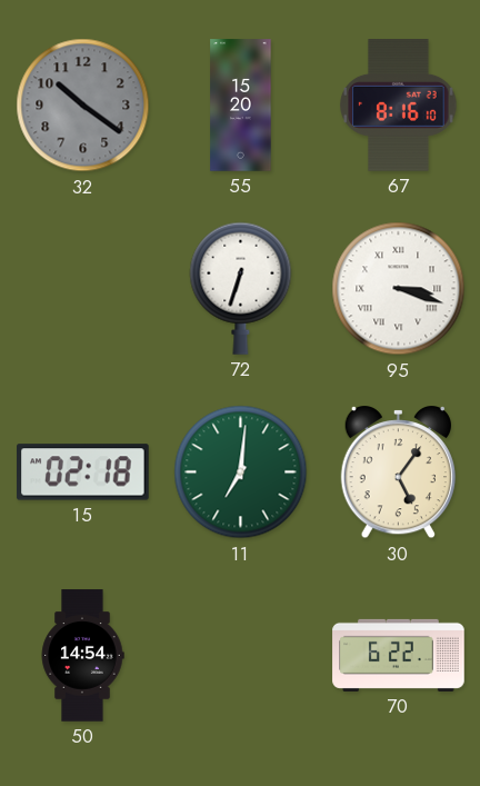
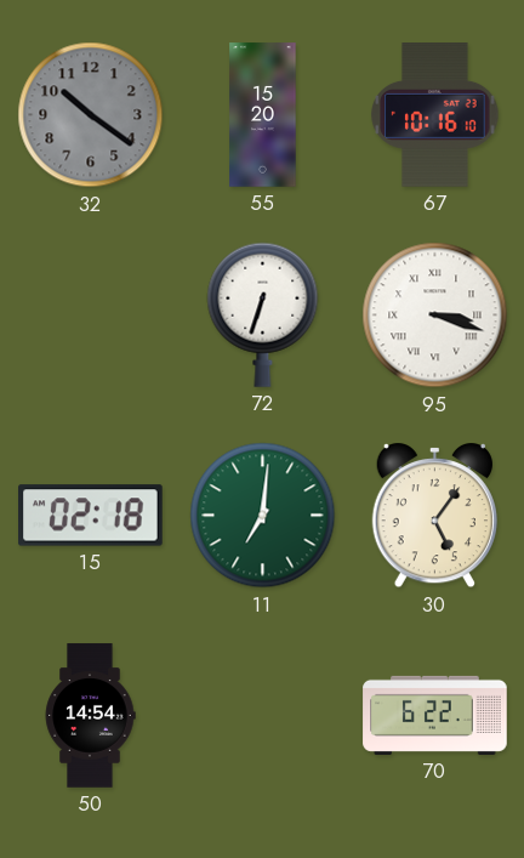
67: 8:16 -> 10:16 (435, 115)
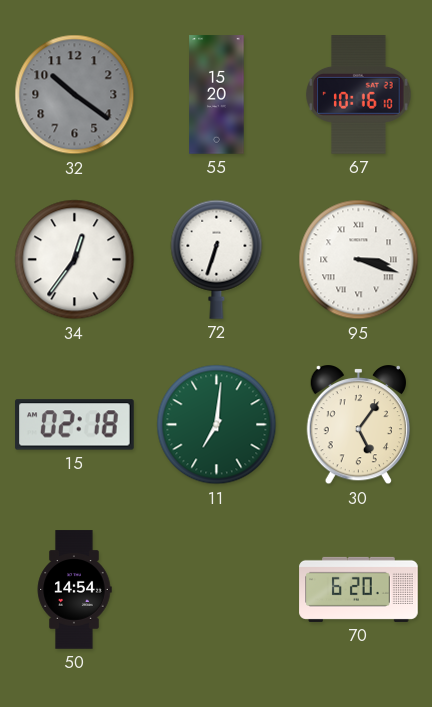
34: none -> 12:36 (75, 260)
70: 6:22 -> 6:20 (359, 589)
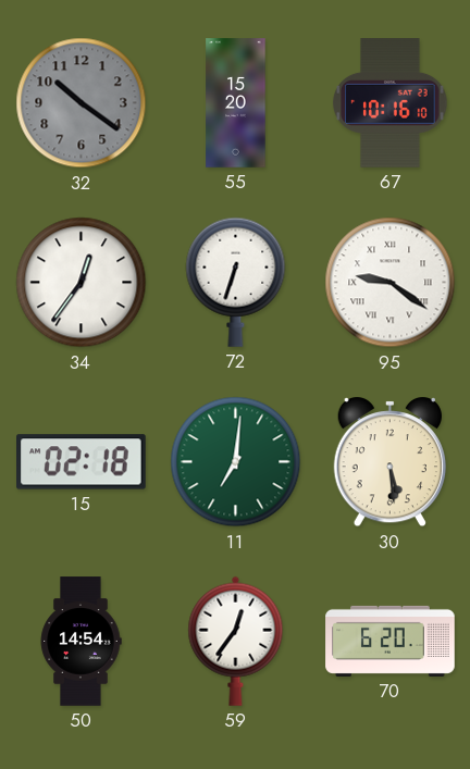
95: 3:18 -> 9:21 (391, 283)
30: 5:06 -> 5:29 (389, 463)
59: none -> 12:36 (236, 641)
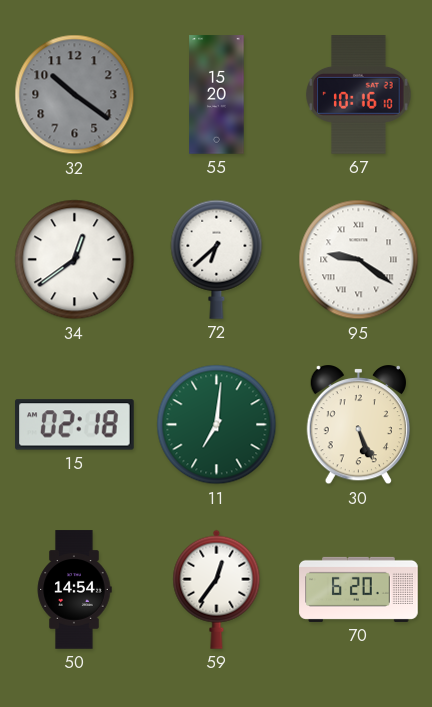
34: 12:36 -> 12:39 (75, 260)
72: 6:33 -> 6:38 (217, 259)
30: 5:29 -> 5:26 (358, 426)
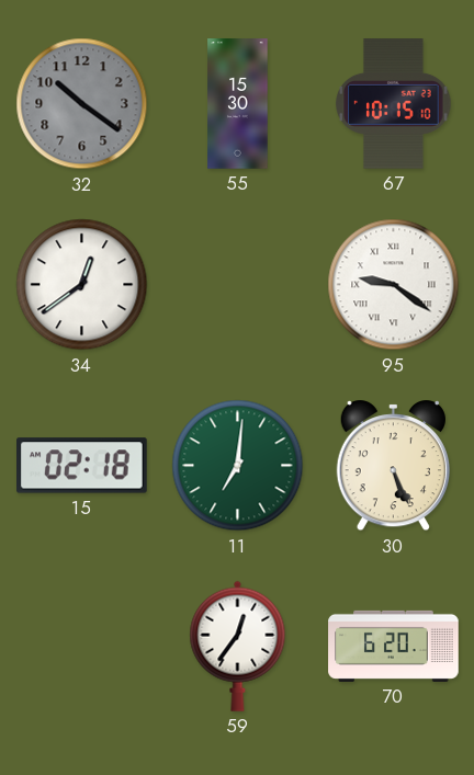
55: 15:20 -> 15:30 (238, 104)
67: 10:16 -> 10:15 (394, 104)
72: 6:38 -> none (217, 259)
50: 14:54 -> none (74, 590)
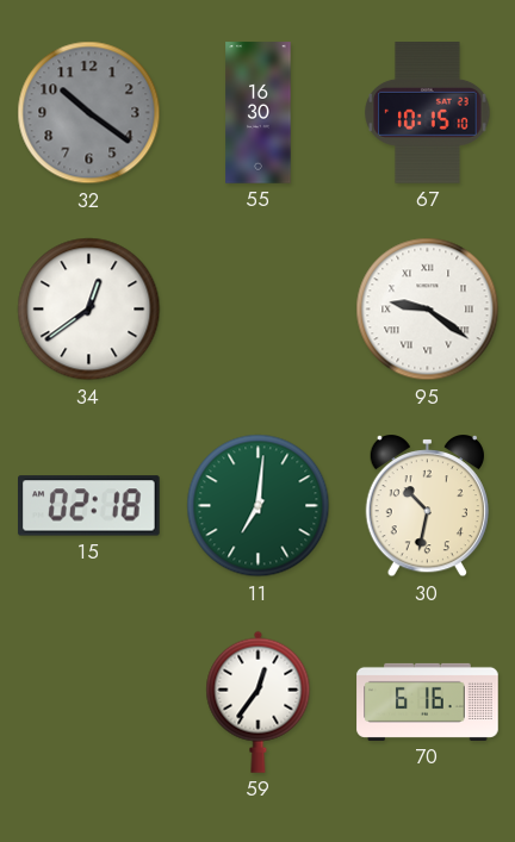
55: 15:30 -> 16:30 (259, 113)
30: 5:26 -> 10:32 (427, 507)
70: 6:20 -> 6:16 (428, 701)
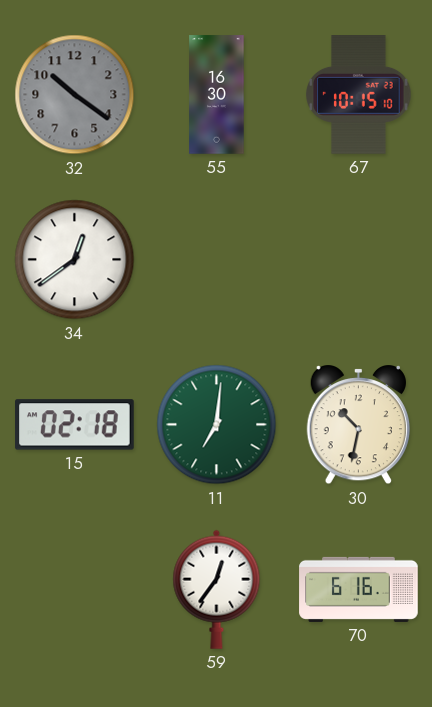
95: 9:21 -> none (428, 310)
